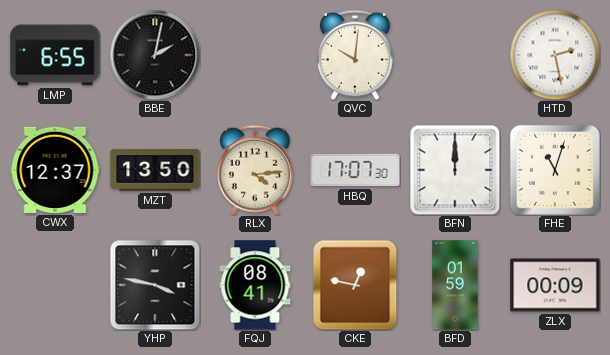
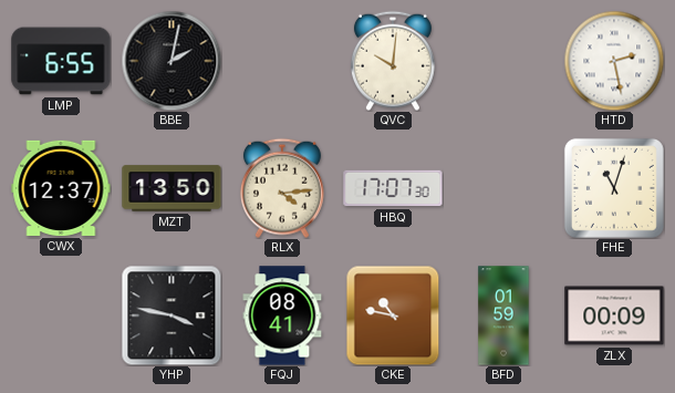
BFN: 12:00 -> none (455, 170)
CKE: 12:47 -> 10:47 (393, 316)
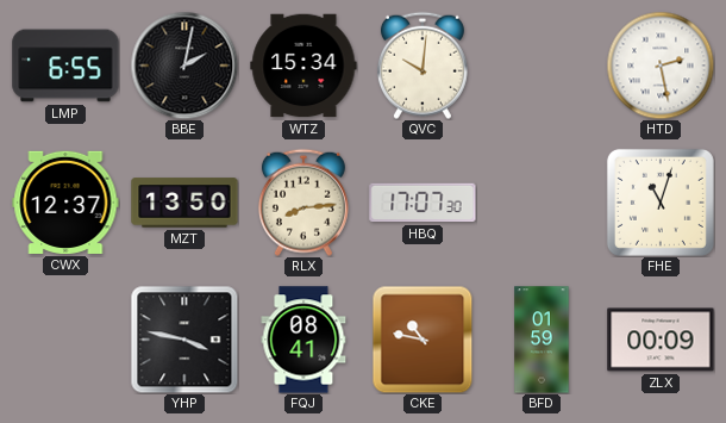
WTZ: none -> 15:34 (303, 66)
RLX: 4:14 -> 8:14 (303, 203)
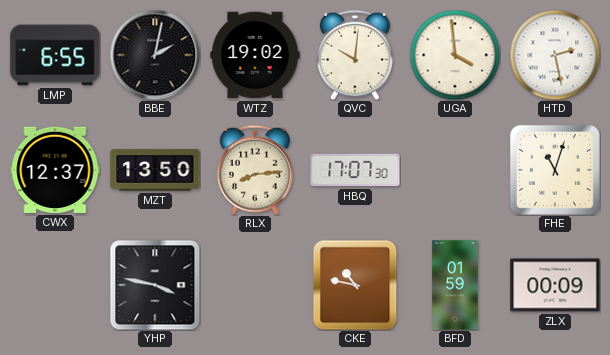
WTZ: 15:34 -> 19:02 (255, 55)
UGA: none -> 3:59 (455, 55)
FQJ: 08:41 -> none (303, 340)
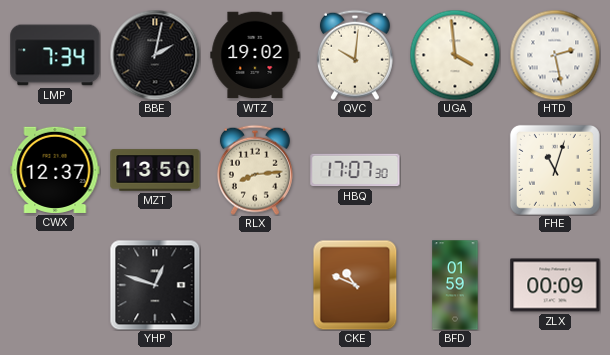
LMP: 6:55 -> 7:34 (55, 55)
YHP: 3:47 -> 12:48 (155, 285)
CKE: 10:47 -> 10:49 (355, 285)
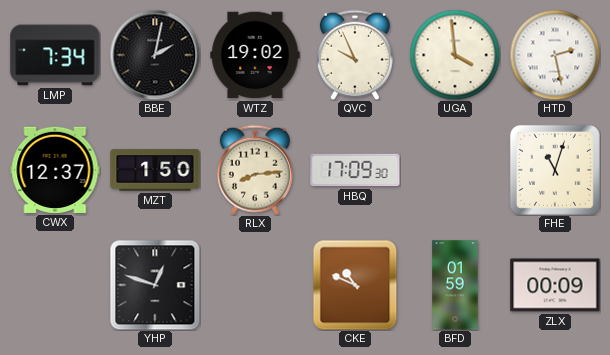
QVC: 10:01 -> 9:56 (355, 55)
MZT: 13:50 -> 1:50 (155, 170)
HBQ: 17:07 -> 17:09 (355, 170)
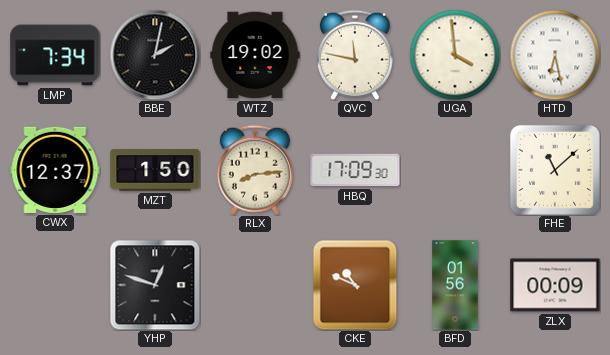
QVC: 9:56 -> 11:47 (355, 55)
HTD: 2:28 -> 6:28 (555, 55)
FHE: 11:03 -> 11:08 (555, 170)
BFD: 01:59 -> 01:56 (455, 285)
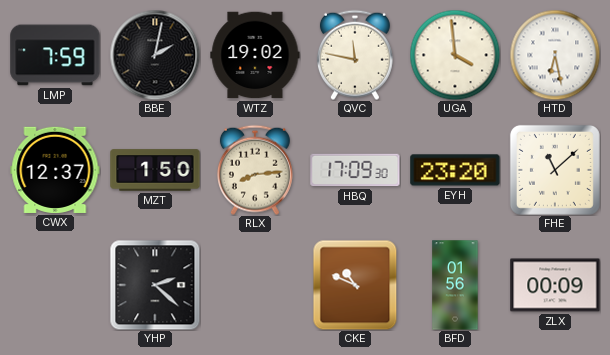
LMP: 7:34 -> 7:59 (55, 55)
EYH: none -> 23:20 (455, 170)
YHP: 12:48 -> 2:22 (155, 285)
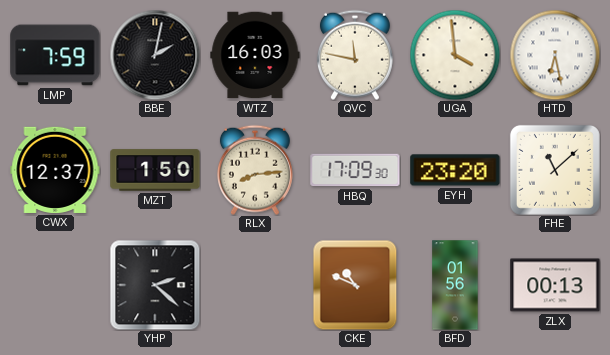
WTZ: 19:02 -> 16:03 (255, 55)
ZLX: 00:09 -> 00:13 (555, 285)
